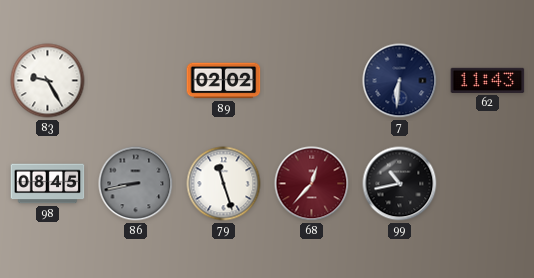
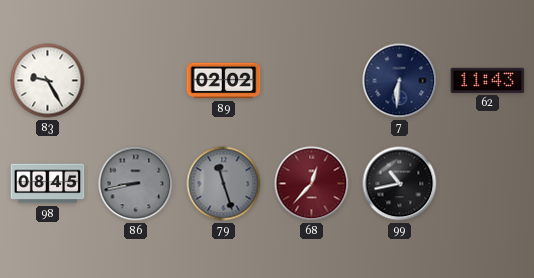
79 dial: white -> grey (224, 184)
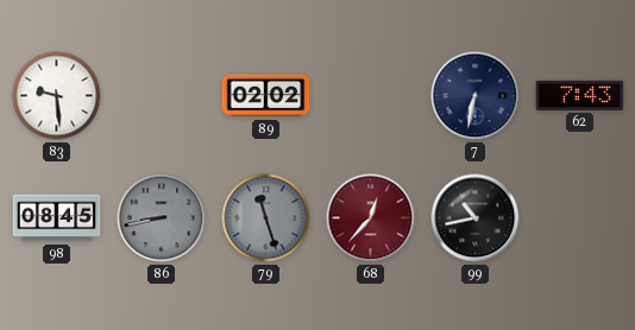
83: 9:25 -> 9:29 (57, 96)
7: 6:31 -> 6:32 (476, 96)
62: 11:43 -> 7:43 (580, 95)
